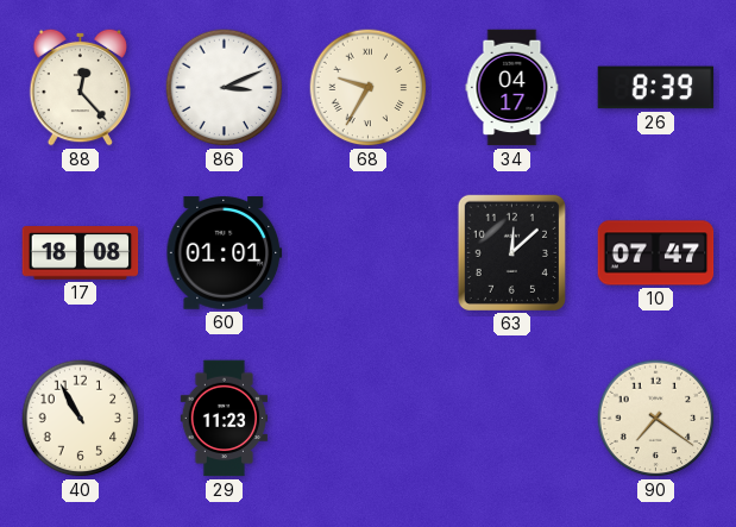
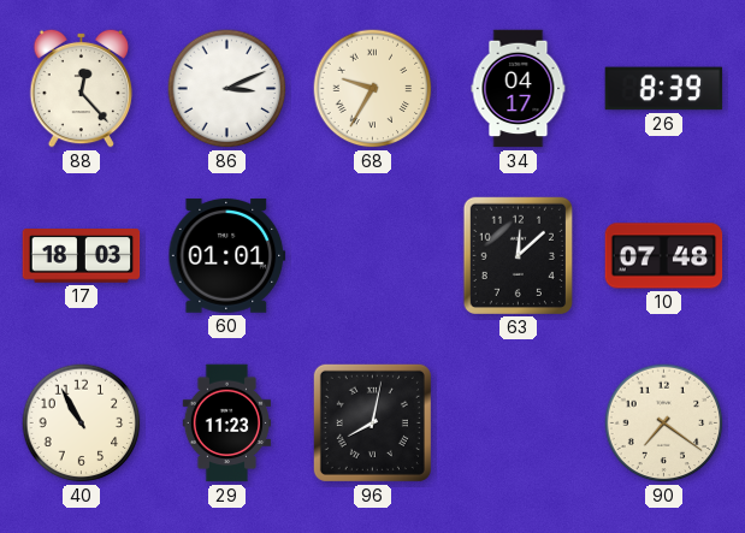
17: 18:08 -> 18:03 (82, 256)
10: 07:47 -> 07:48 (664, 256)
96: none -> 8:02 (372, 422)
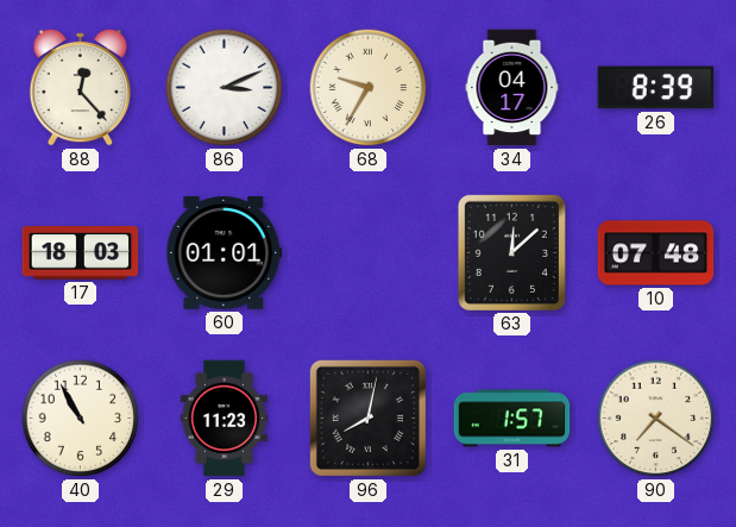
31: none -> 1:57 (512, 419)
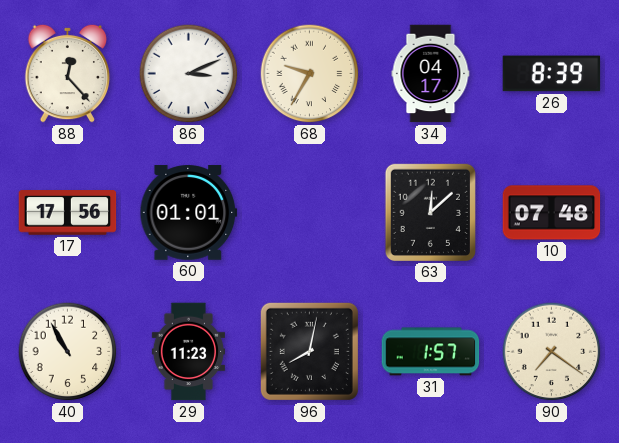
17: 18:03 -> 17:56 (68, 213)
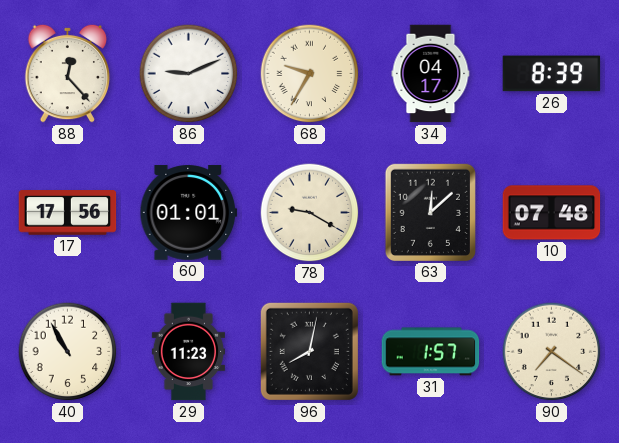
86: 3:11 -> 9:11 (189, 74)
78: none -> 9:20 (310, 213)
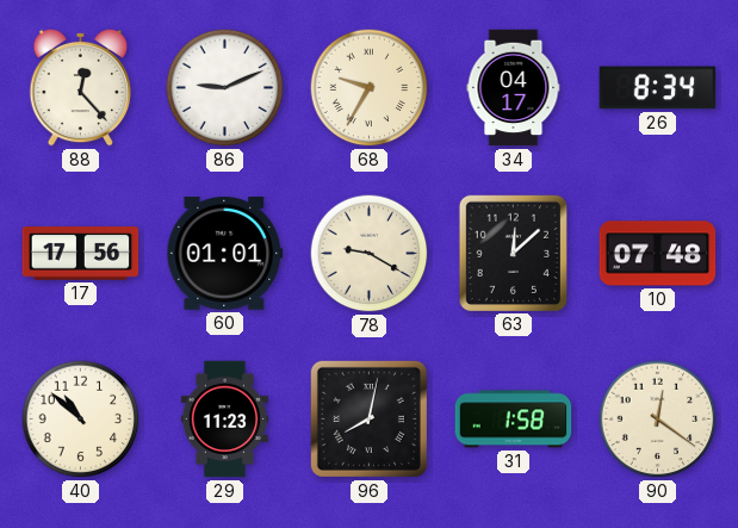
26: 8:39 -> 8:34 (658, 88)
40: 10:55 -> 10:52 (81, 420)
31: 1:57 -> 1:58 (514, 420)
90: 7:21 -> 12:21 (658, 420)
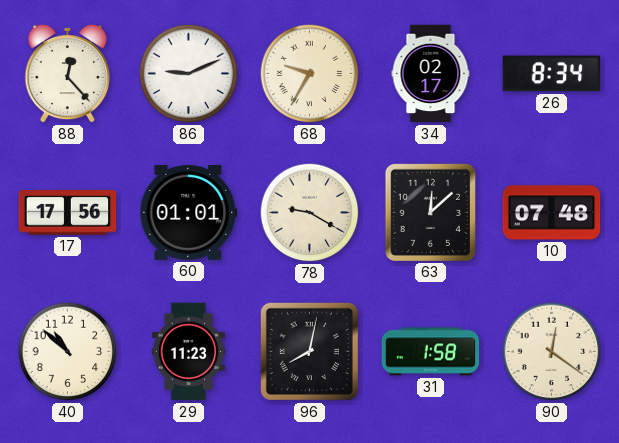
34: 04:17 -> 02:17 (431, 74)
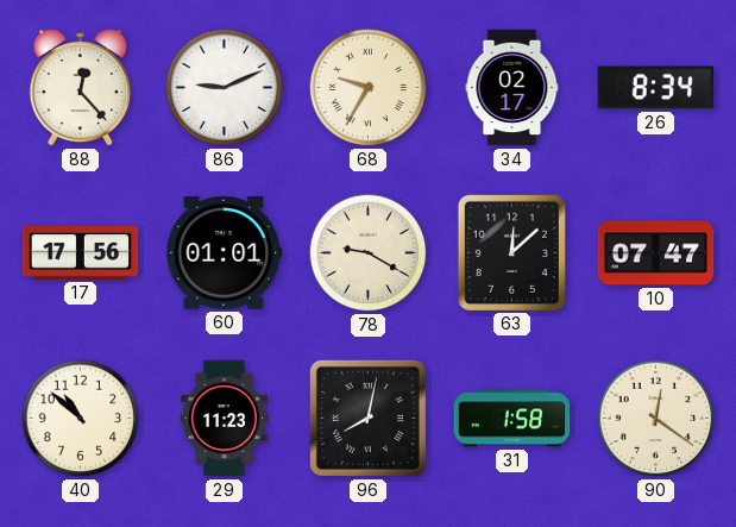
10: 07:48 -> 07:47 (656, 253)
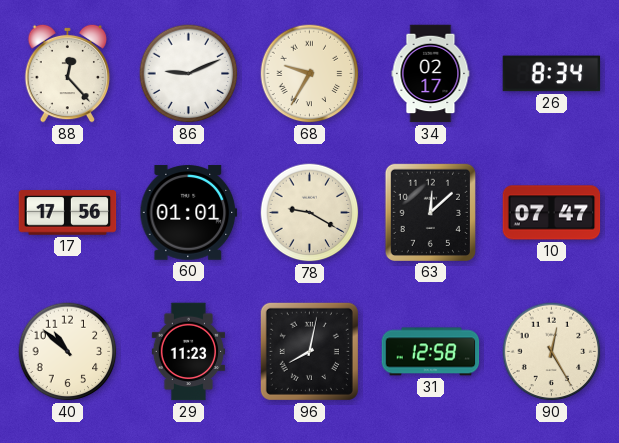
31: 1:58 -> 12:58 (431, 352)
90: 12:21 -> 12:25 (552, 352)
